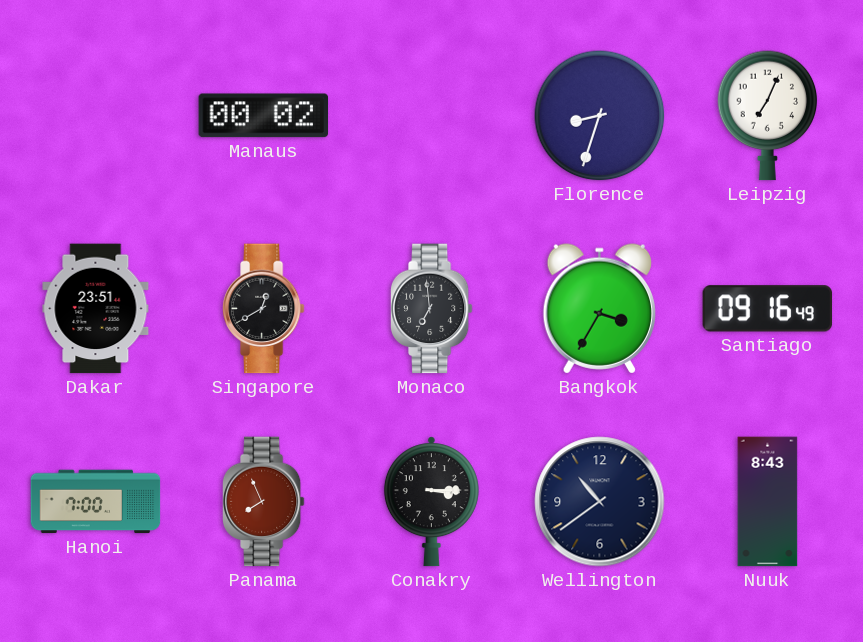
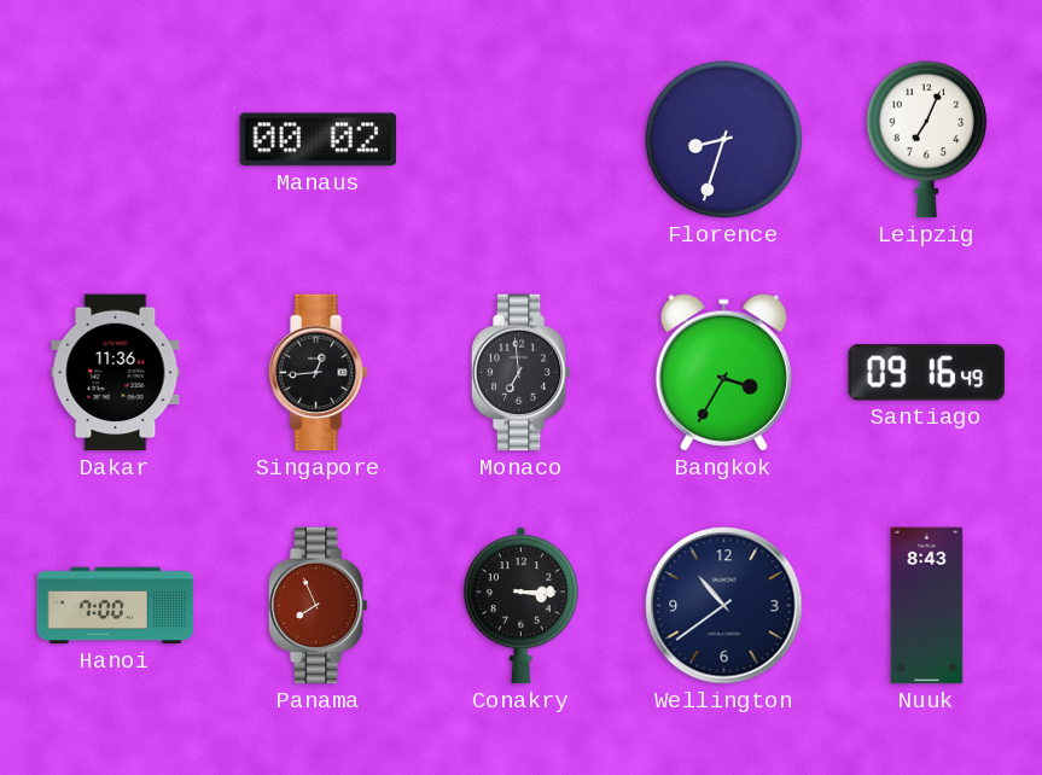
Dakar: 23:51 -> 11:36 (116, 373)
Singapore: 12:40 -> 12:44 (318, 373)
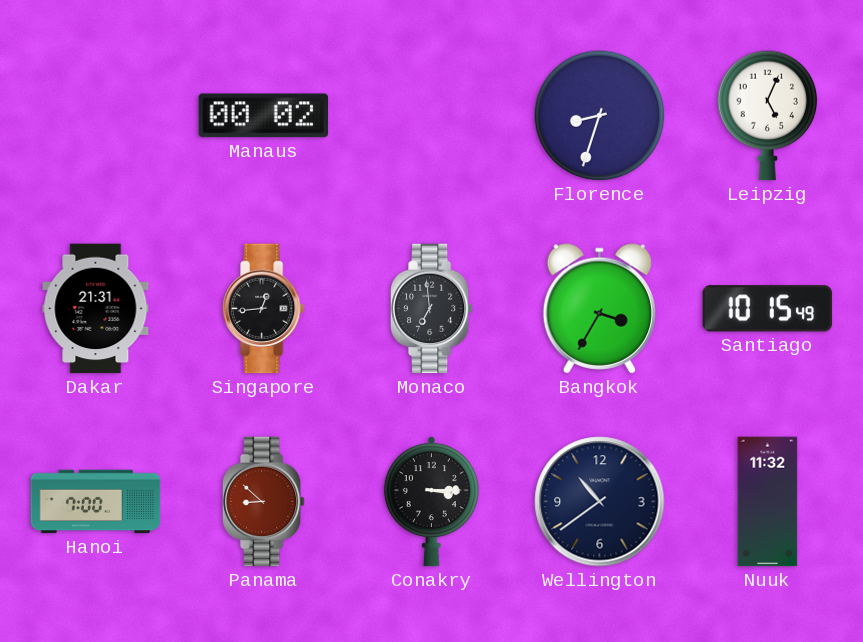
Leipzig: 7:04 -> 5:04 (768, 116)
Dakar: 11:36 -> 21:31 (96, 309)
Santiago: 09:16 -> 10:15 (768, 309)
Panama: 7:56 -> 8:52 (263, 502)
Nuuk: 8:43 -> 11:32 (768, 502)
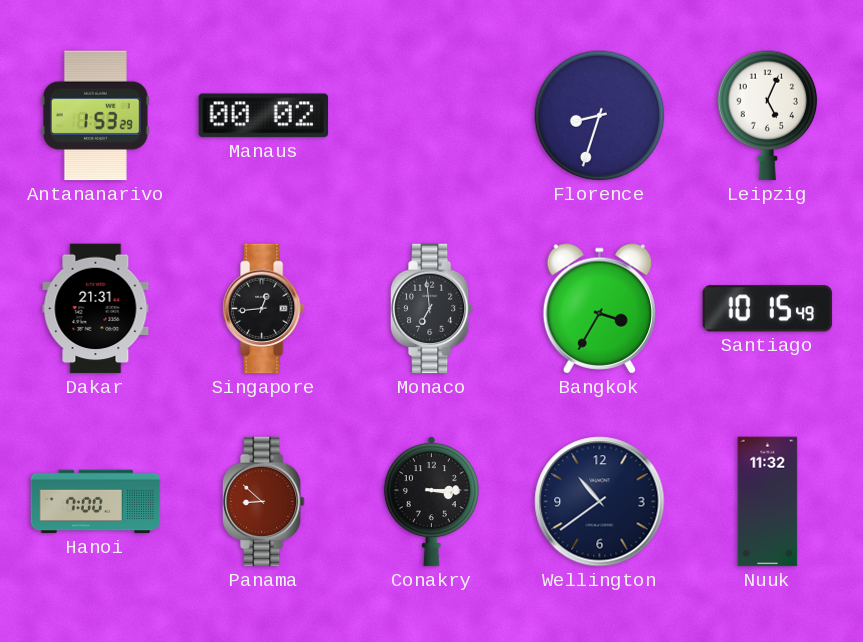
Antananarivo: none -> 1:53 (95, 116)
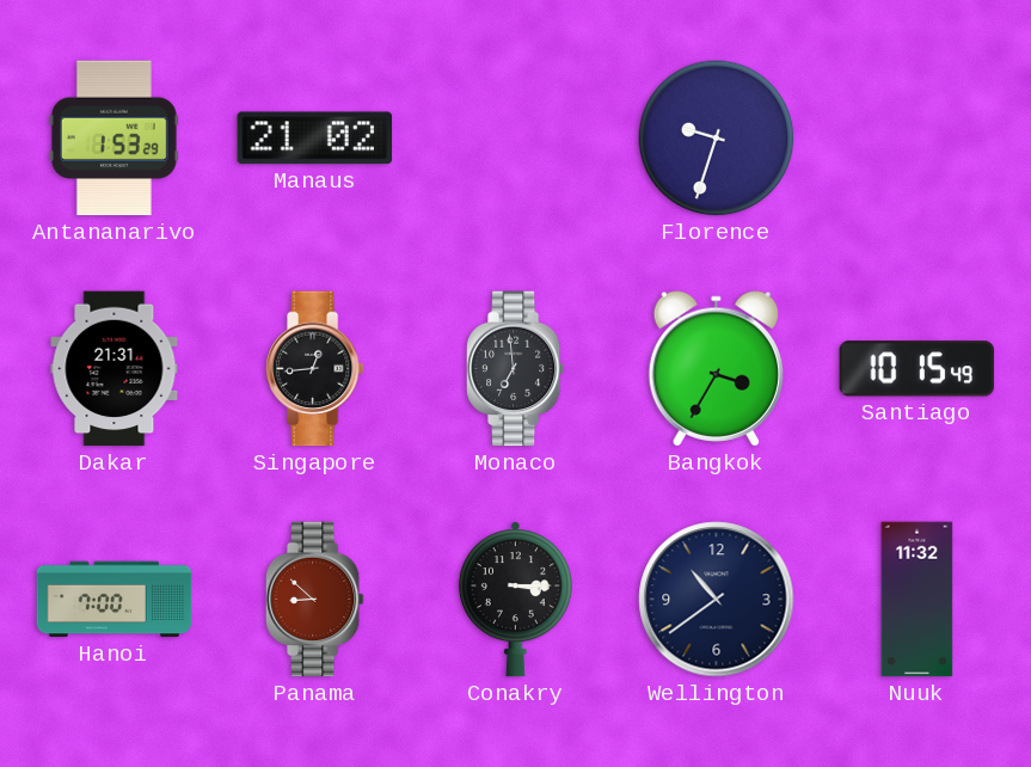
Manaus: 00:02 -> 21:02 (315, 139)
Florence: 8:33 -> 9:33 (717, 139)
Leipzig: 5:04 -> none (768, 116)
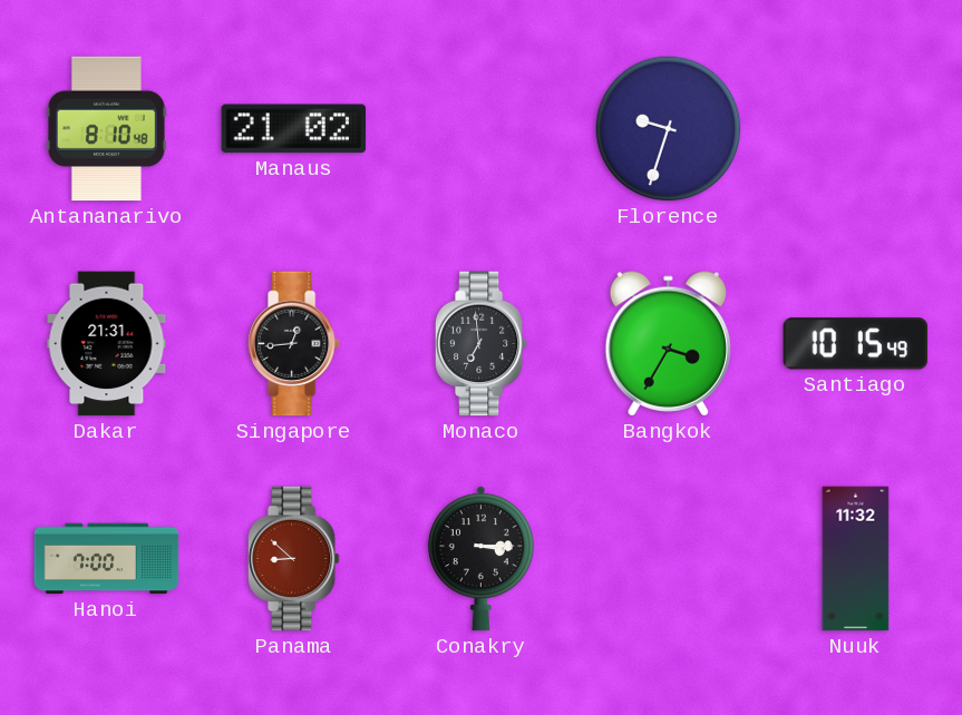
Antananarivo: 1:53 -> 8:10 (106, 129)
Wellington: 10:39 -> none (717, 600)
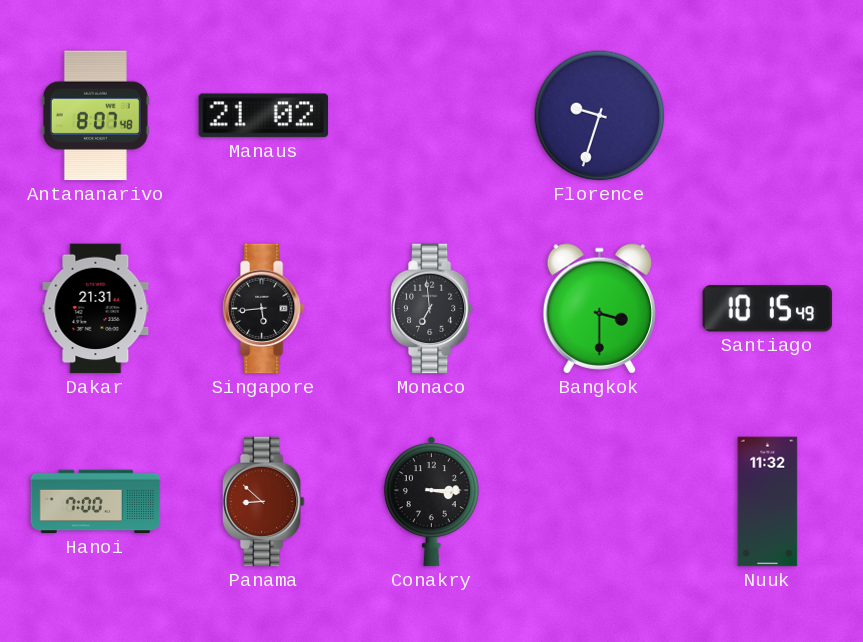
Antananarivo: 8:10 -> 8:07 (95, 116)
Singapore: 12:44 -> 5:44 (263, 309)
Bangkok: 3:35 -> 3:30 (599, 309)
